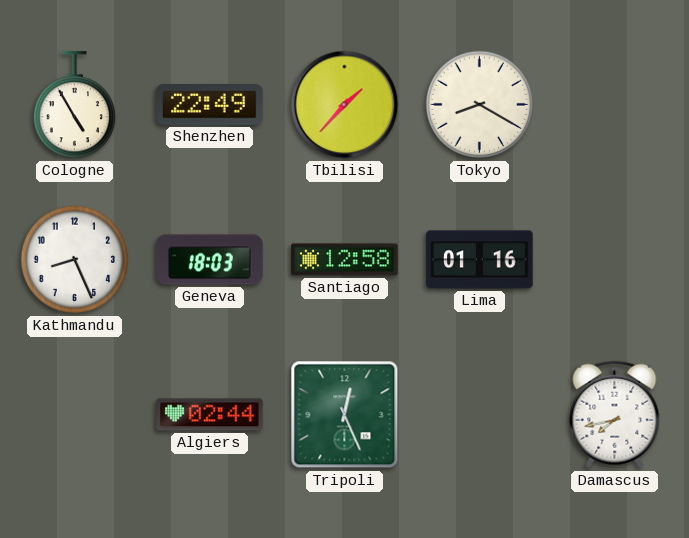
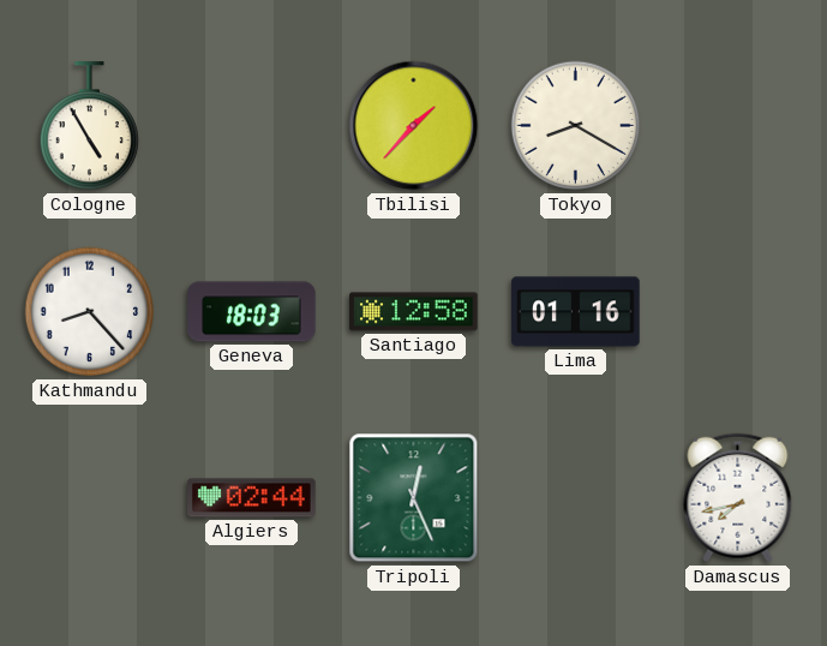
Shenzhen: 22:49 -> none (210, 105)
Kathmandu: 8:26 -> 8:23 (90, 312)
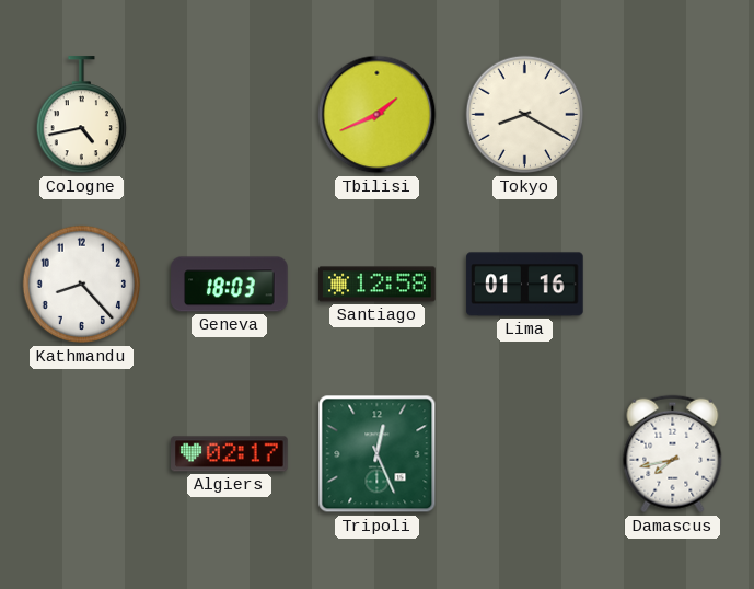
Cologne: 4:55 -> 4:43 (81, 115)
Tbilisi: 1:37 -> 1:41 (378, 115)
Algiers: 02:44 -> 02:17 (230, 454)
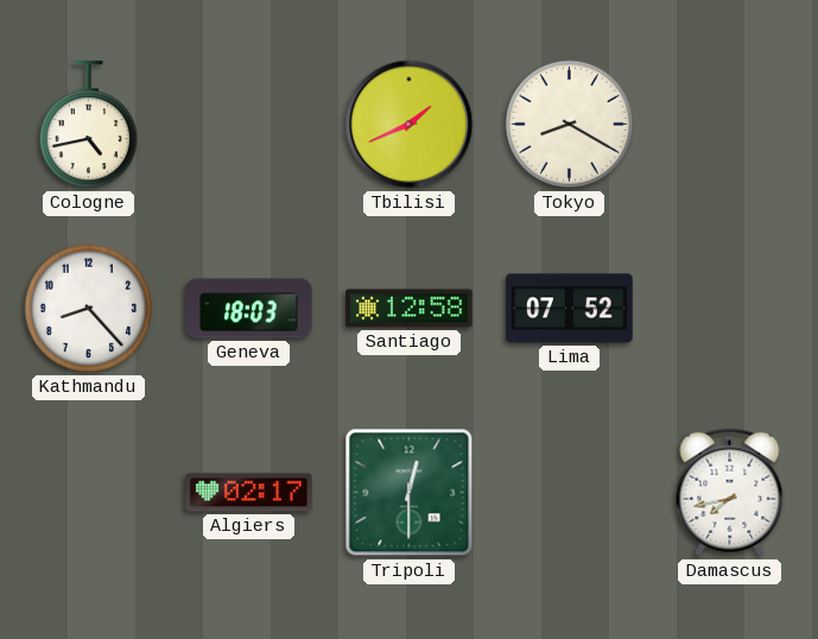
Lima: 01:16 -> 07:52 (570, 309)
Tripoli: 12:26 -> 12:30 (410, 493)
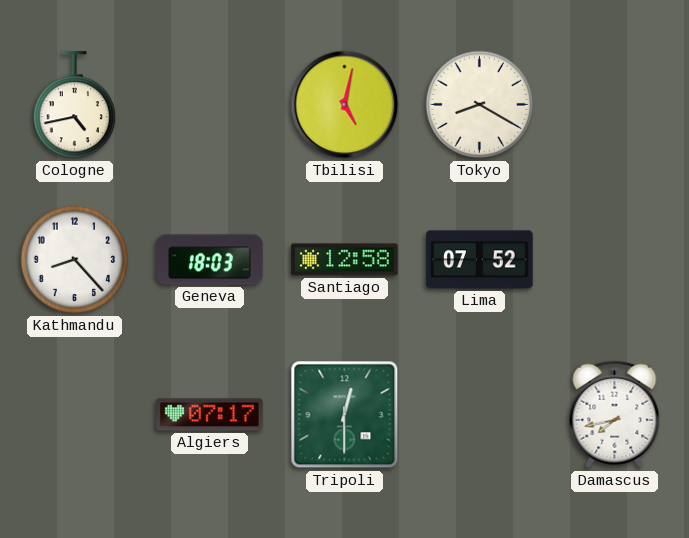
Tbilisi: 1:41 -> 5:02 (345, 105)
Algiers: 02:17 -> 07:17 (210, 415)
